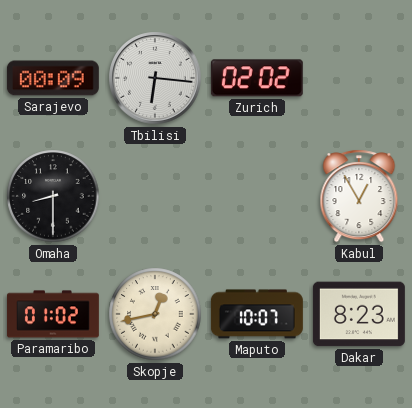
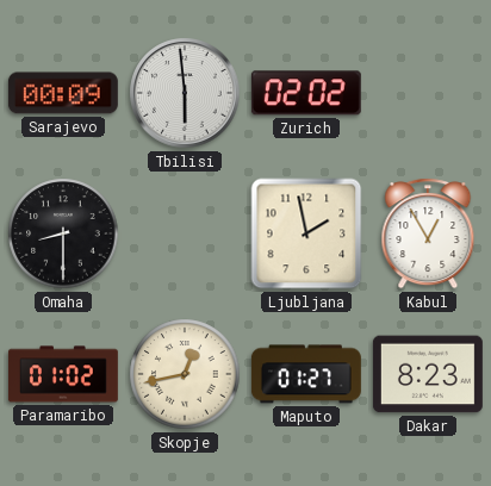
Tbilisi: 6:16 -> 5:59 (185, 93)
Ljubljana: none -> 1:58 (306, 233)
Maputo: 10:07 -> 01:27 (306, 374)
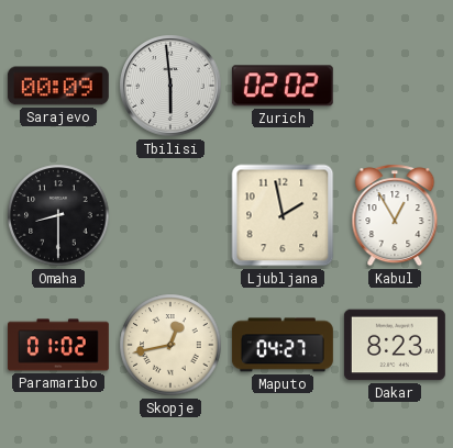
Maputo: 01:27 -> 04:27 (283, 345)
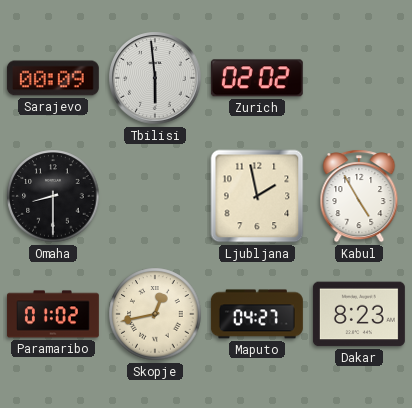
Kabul: 12:55 -> 4:55 (359, 196)
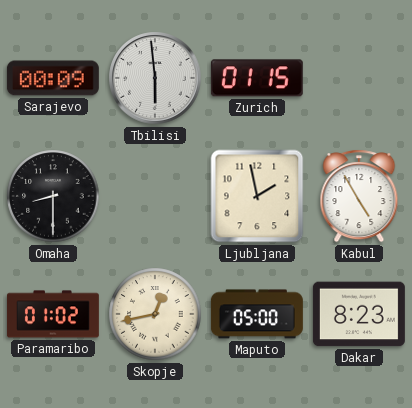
Zurich: 02:02 -> 01:15 (257, 78)
Maputo: 04:27 -> 05:00 (257, 314)
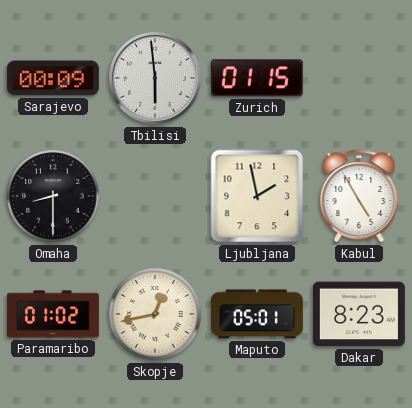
Maputo: 05:00 -> 05:01 (257, 314)
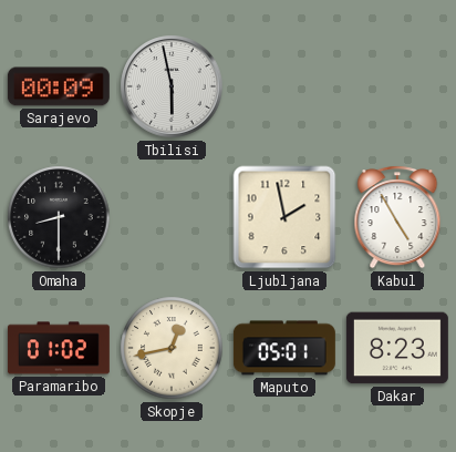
Tbilisi: 5:59 -> 5:58 (172, 86)
Zurich: 01:15 -> none (257, 78)
